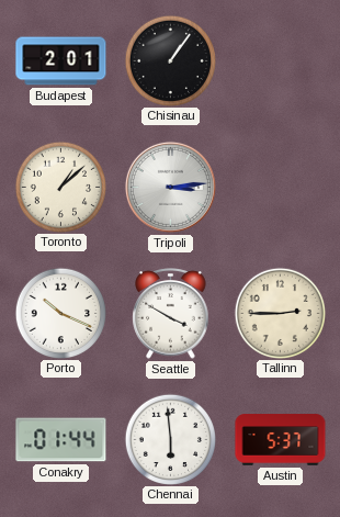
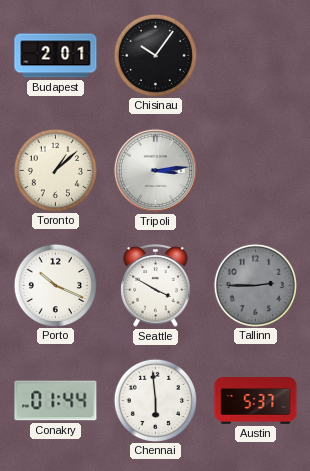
Chisinau: 1:06 -> 10:06 (155, 55)
Tallinn dial: cream -> grey (255, 285)
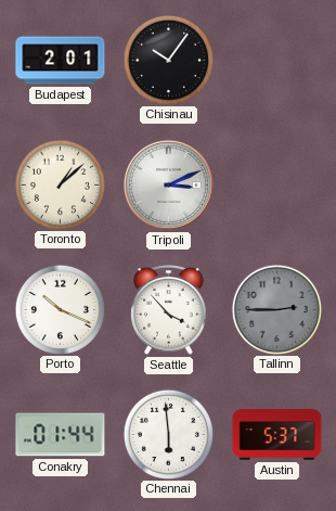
Tripoli: 3:14 -> 3:11 (168, 184)
Seattle: 3:50 -> 3:53 (169, 310)
